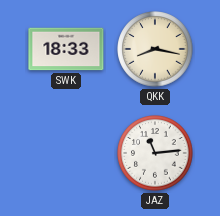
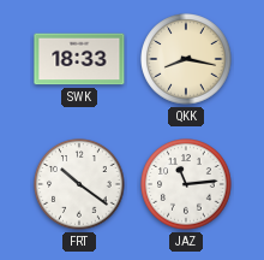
FRT: none -> 10:21 (79, 184)
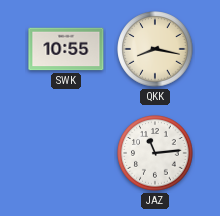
SWK: 18:33 -> 10:55 (66, 49)
FRT: 10:21 -> none (79, 184)
